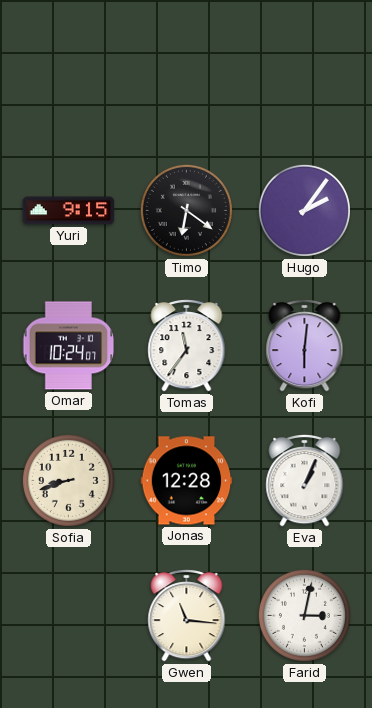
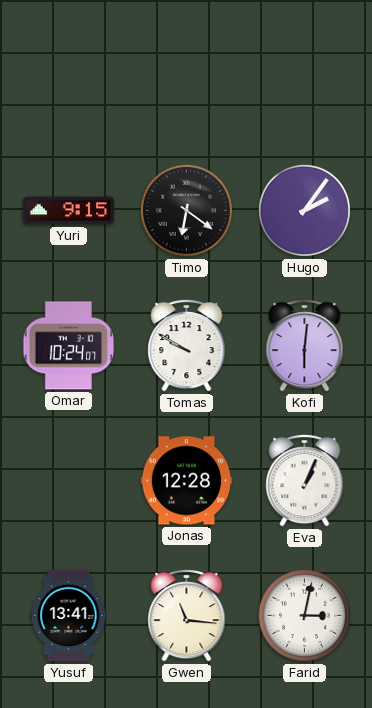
Tomas: 11:36 -> 9:50 (187, 345)
Sofia: 8:42 -> none (68, 480)
Yusuf: none -> 13:41 (69, 616)
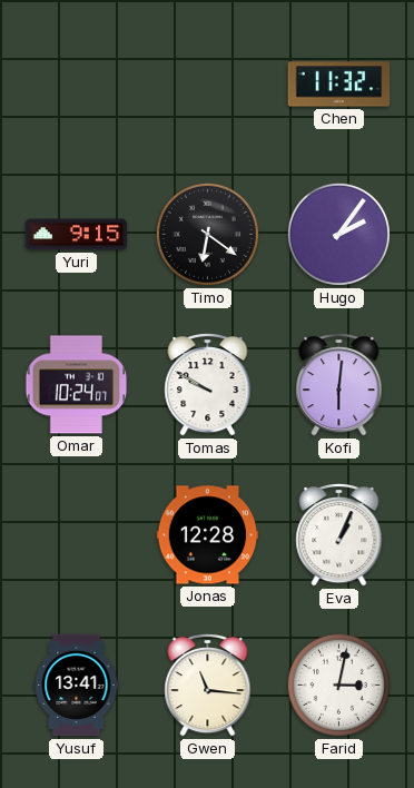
Chen: none -> 11:32 (339, 85)
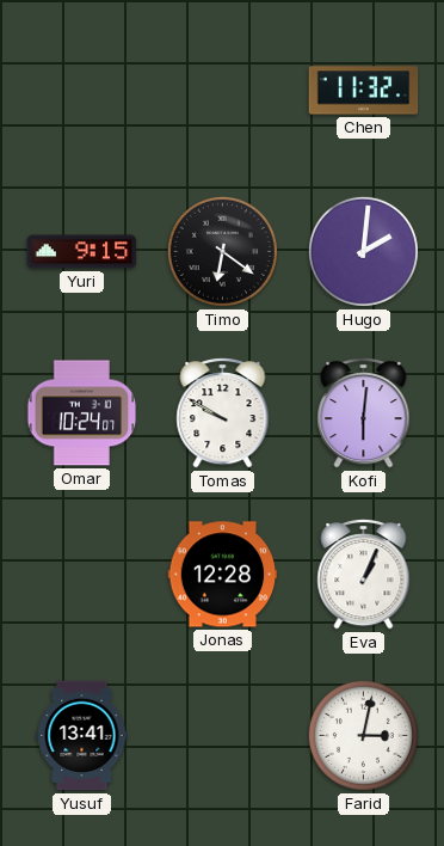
Hugo: 2:06 -> 2:01 (363, 251)
Gwen: 11:16 -> none (208, 684)
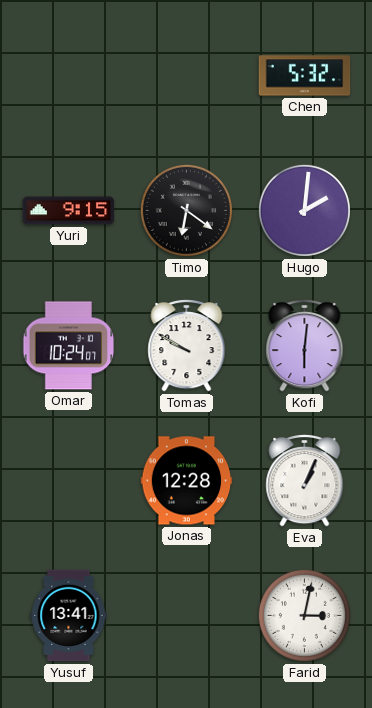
Chen: 11:32 -> 5:32 (305, 76)
